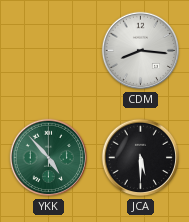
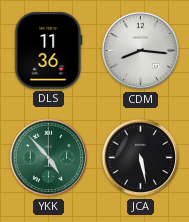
DLS: none -> 11:36 (49, 51)
JCA: 5:30 -> 5:28 (141, 158)
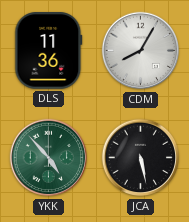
CDM: 8:16 -> 8:05 (141, 51)
